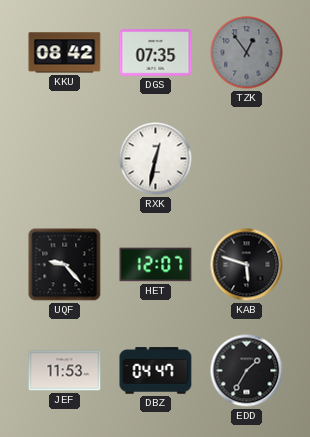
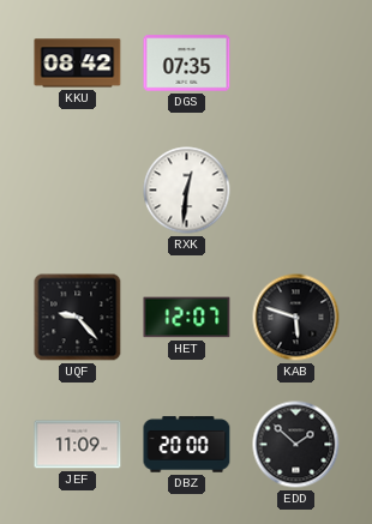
TZK: 12:54 -> none (247, 53)
RXK: 12:32 -> 12:31 (187, 191)
JEF: 11:53 -> 11:09 (78, 445)
DBZ: 04:47 -> 20:00 (187, 445)
EDD: 1:35 -> 1:52 (296, 445)
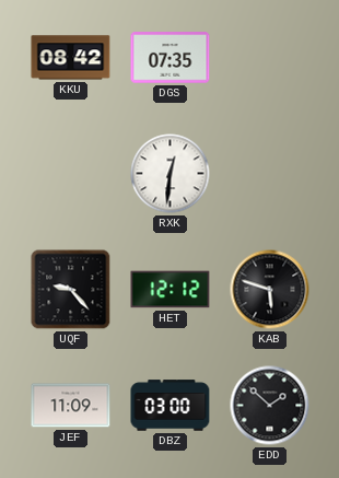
HET: 12:07 -> 12:12 (171, 290)
DBZ: 20:00 -> 03:00 (171, 406)
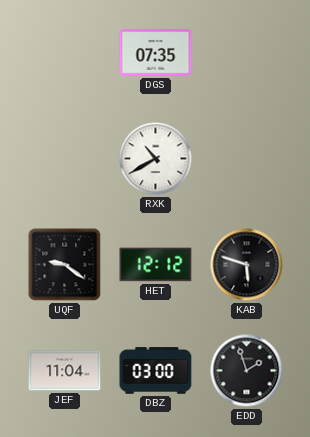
KKU: 08:42 -> none (71, 58)
RXK: 12:31 -> 10:40 (156, 159)
UQF: 9:23 -> 9:21 (65, 265)
JEF: 11:09 -> 11:04 (65, 371)
EDD: 1:52 -> 1:57 (247, 371)
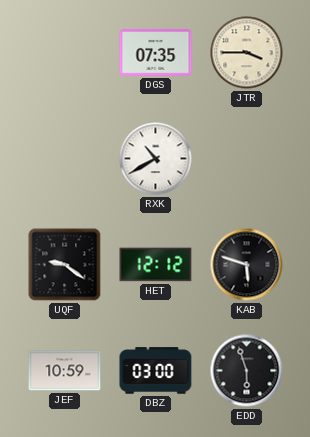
JTR: none -> 3:45 (247, 53)
JEF: 11:04 -> 10:59 (65, 371)
EDD: 1:57 -> 5:57 (247, 371)
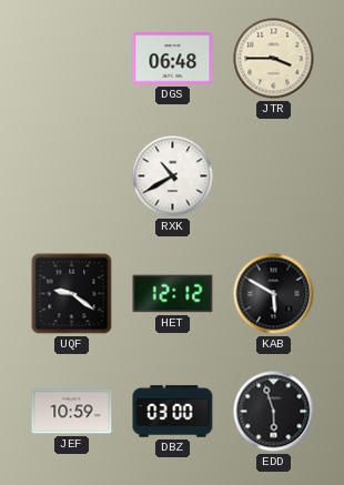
DGS: 07:35 -> 06:48 (173, 59)
KAB: 5:48 -> 5:50 (274, 294)
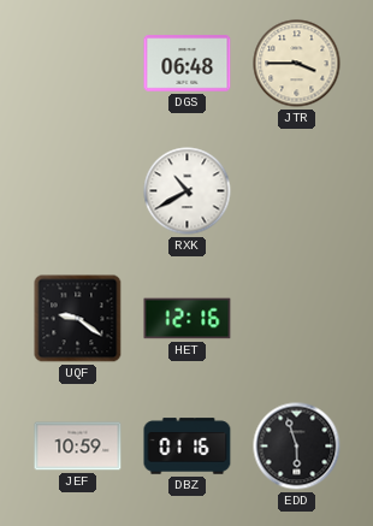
HET: 12:12 -> 12:16 (188, 319)
KAB: 5:50 -> none (274, 294)
DBZ: 03:00 -> 01:16 (188, 447)
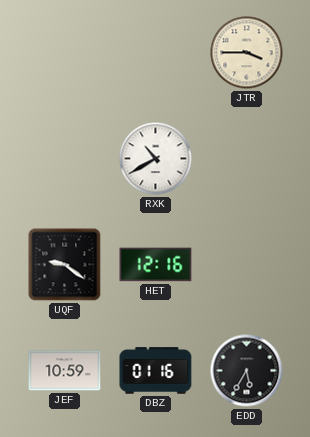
DGS: 06:48 -> none (188, 64)
EDD: 5:57 -> 5:35 (247, 371)
